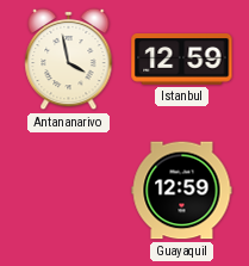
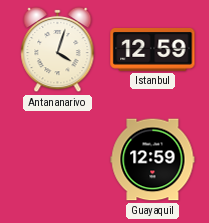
Antananarivo: 3:58 -> 4:03 (58, 50)
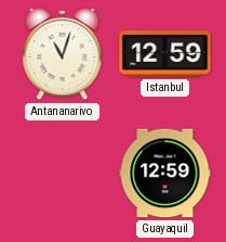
Antananarivo: 4:03 -> 11:03 (63, 54)
